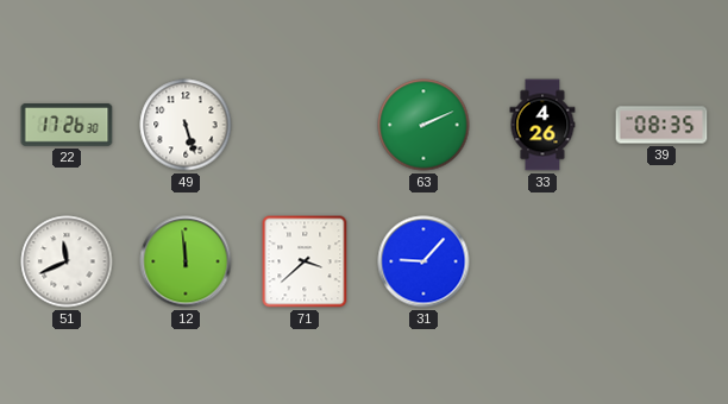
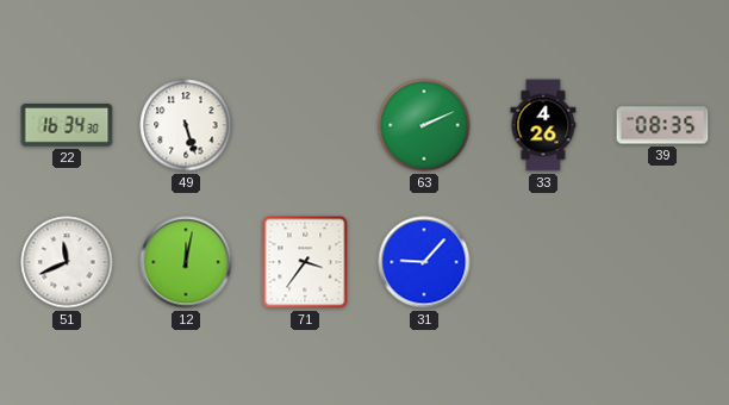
22: 17:26 -> 16:34 (67, 126)
12: 11:59 -> 12:02 (186, 262)
71: 3:38 -> 3:36 (305, 262)
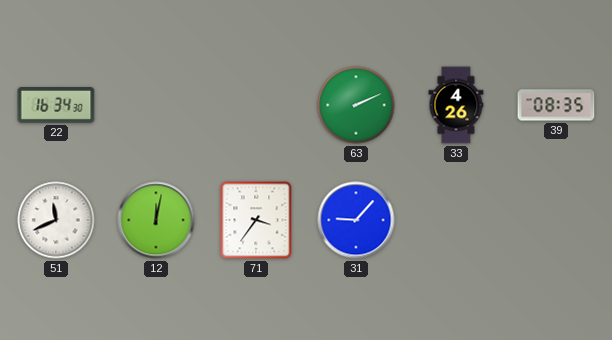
49: 5:27 -> none (186, 125)
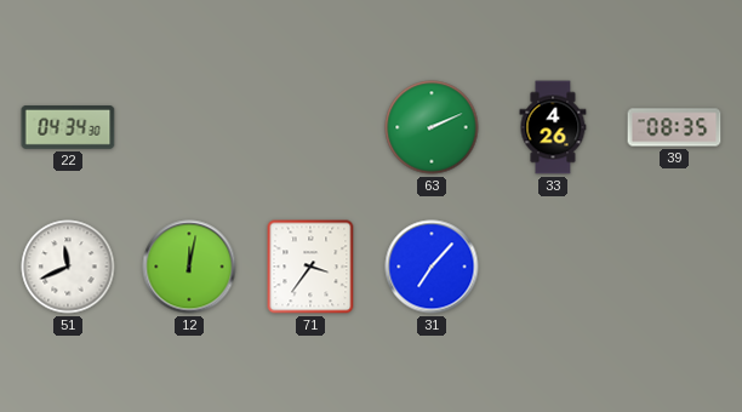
22: 16:34 -> 04:34 (68, 128)
31: 9:07 -> 7:07 (432, 267)
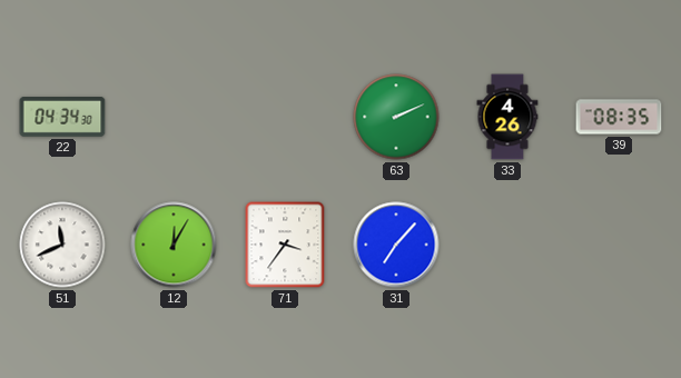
12: 12:02 -> 12:05 (174, 245)
